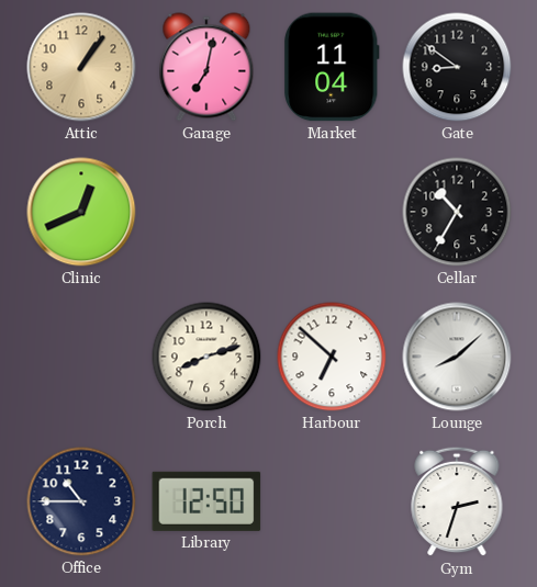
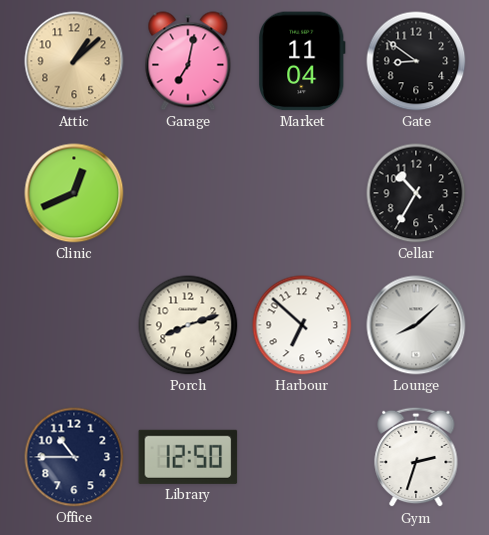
Attic: 1:06 -> 1:08 (74, 61)
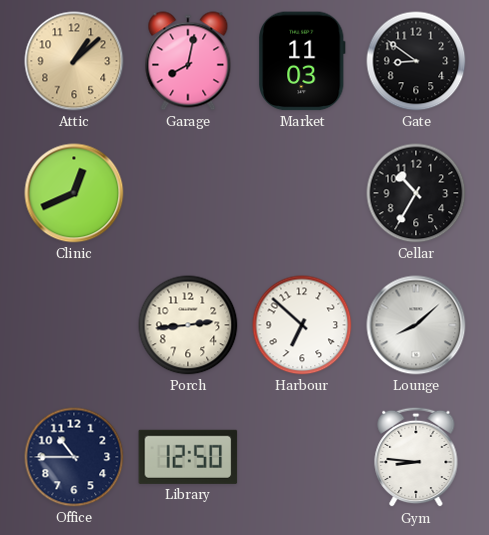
Garage: 7:02 -> 8:02 (188, 61)
Market: 11:04 -> 11:03 (302, 61)
Porch: 8:12 -> 2:44 (188, 325)
Gym: 2:33 -> 8:46 (416, 457)
